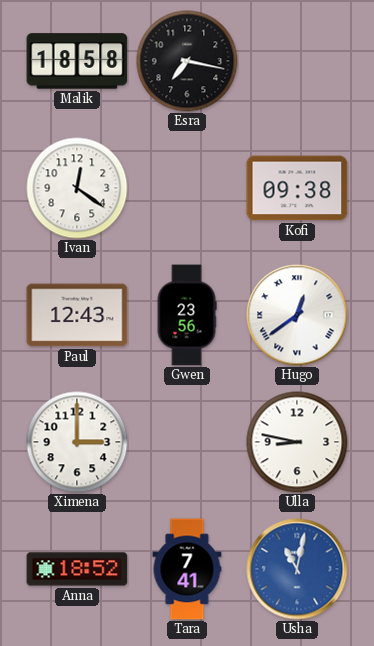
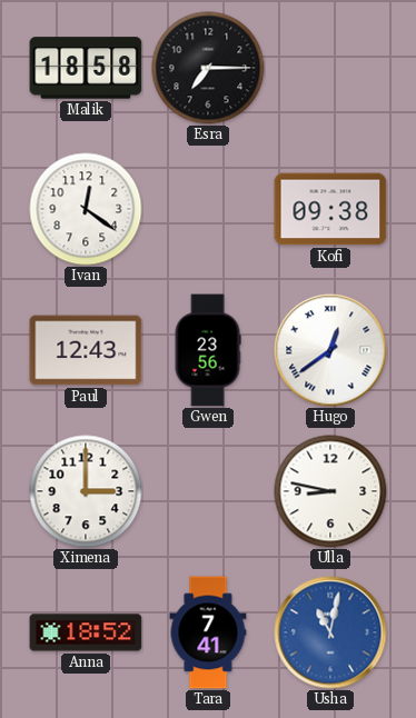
Esra: 7:17 -> 7:15 (208, 68)
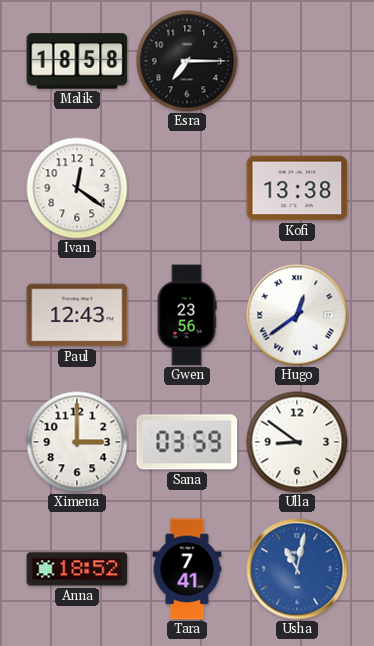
Kofi: 09:38 -> 13:38 (297, 188)
Sana: none -> 03:59 (187, 442)
Ulla: 8:47 -> 8:51 (297, 442)
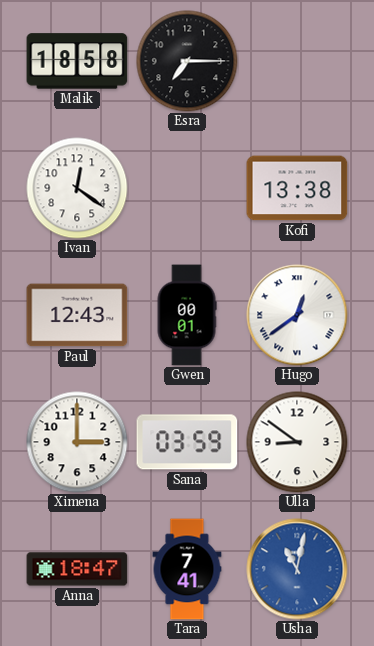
Gwen: 23:56 -> 00:01 (187, 315)
Anna: 18:52 -> 18:47 (77, 569)
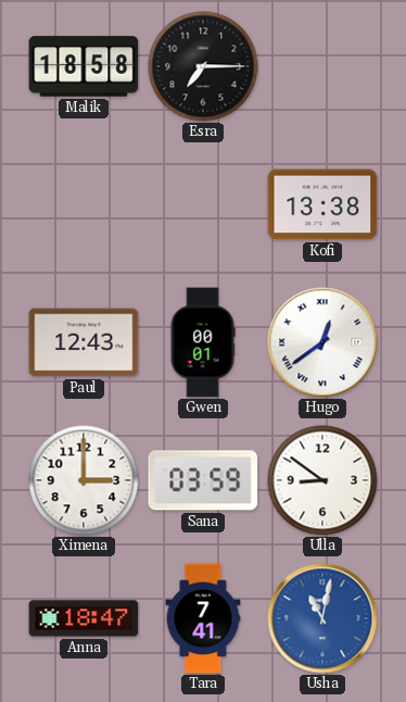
Ivan: 12:21 -> none (77, 188)
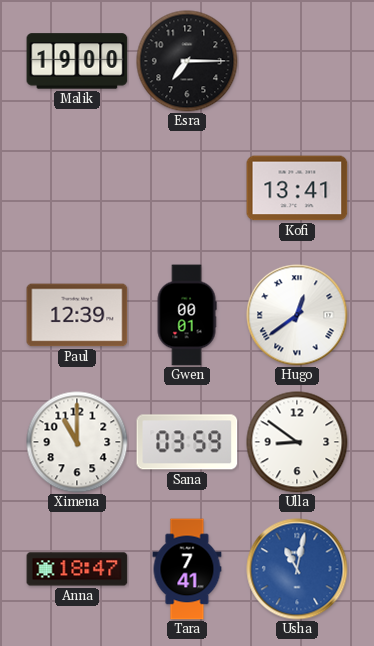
Malik: 18:58 -> 19:00 (77, 61)
Kofi: 13:38 -> 13:41 (297, 188)
Paul: 12:43 -> 12:39 (77, 315)
Ximena: 3:00 -> 11:00 (77, 442)
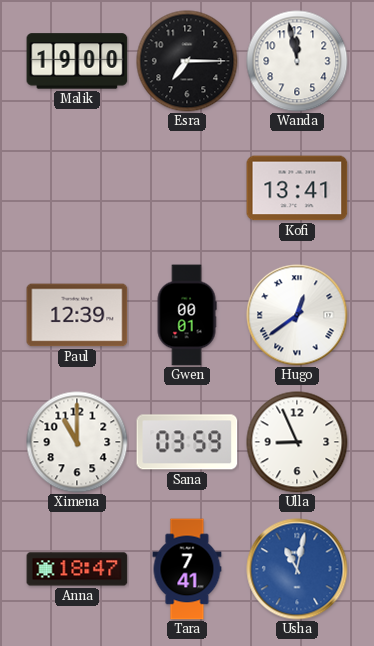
Wanda: none -> 11:58 (297, 61)
Ulla: 8:51 -> 8:56 (297, 442)
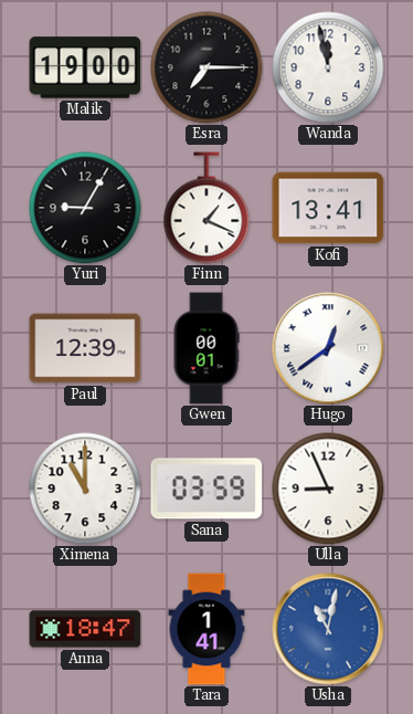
Yuri: none -> 9:05 (85, 208)
Finn: none -> 1:19 (206, 208)
Tara: 7:41 -> 1:41 (206, 629)
